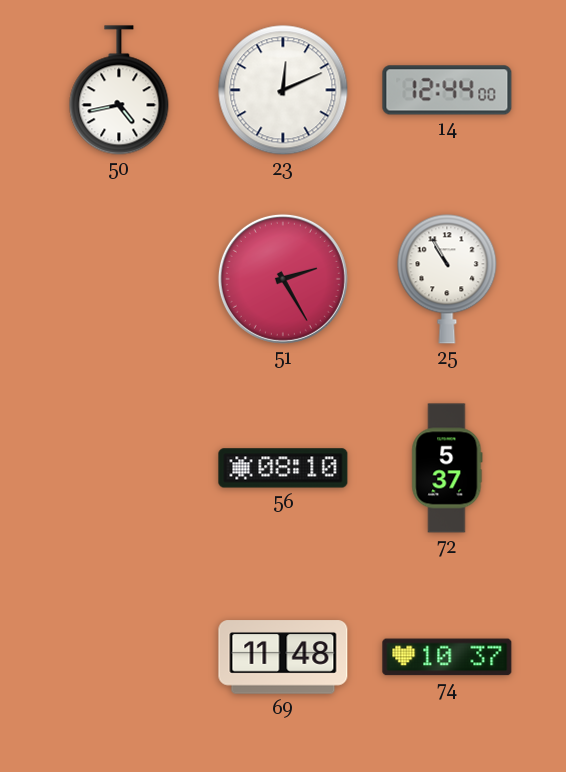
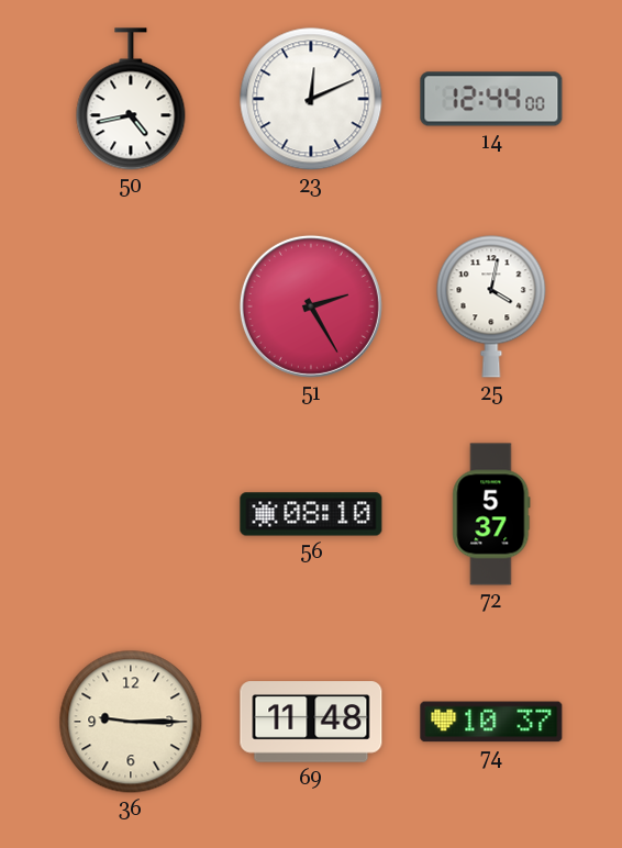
25: 10:55 -> 4:02 (491, 306)
36: none -> 9:15 (131, 722)
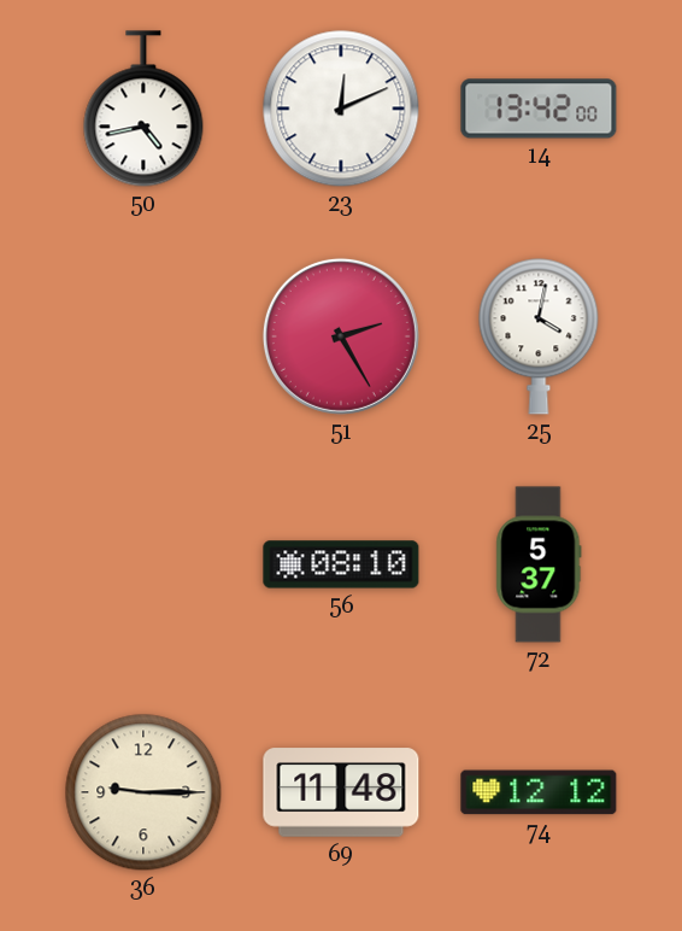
14: 12:44 -> 13:42 (539, 109)
74: 10:37 -> 12:12 (539, 792)
